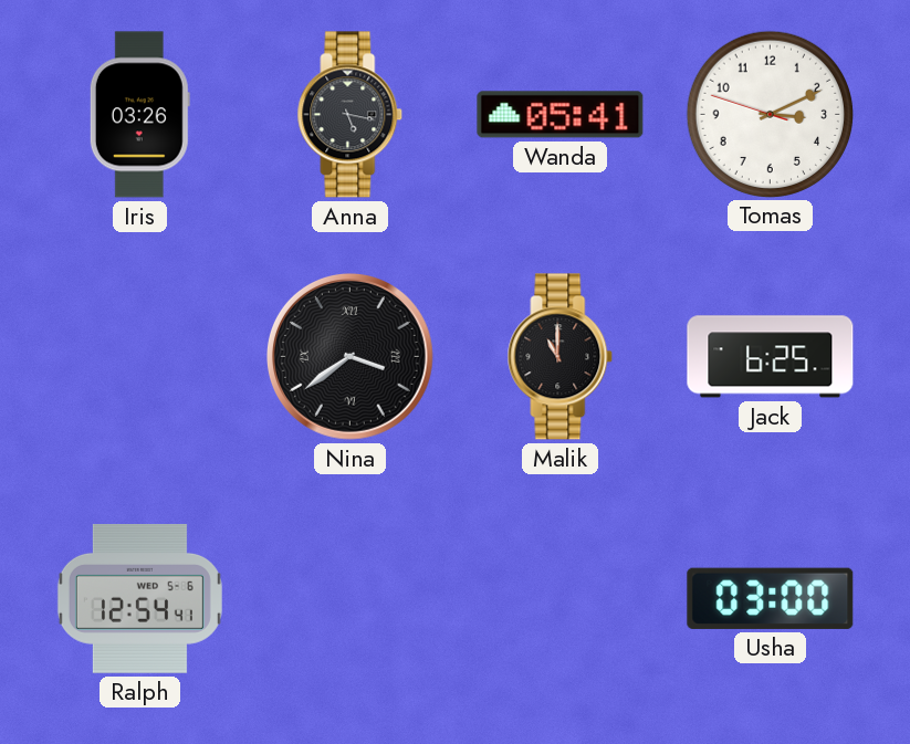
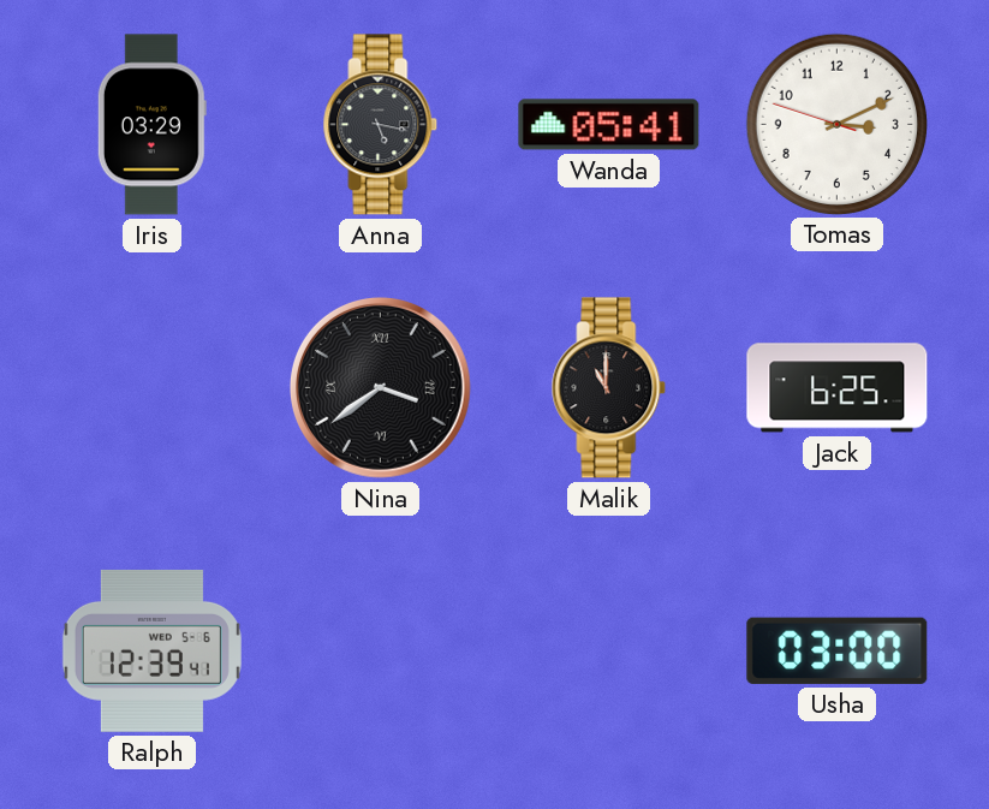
Iris: 03:26 -> 03:29 (151, 125)
Ralph: 12:54 -> 12:39 (151, 650)
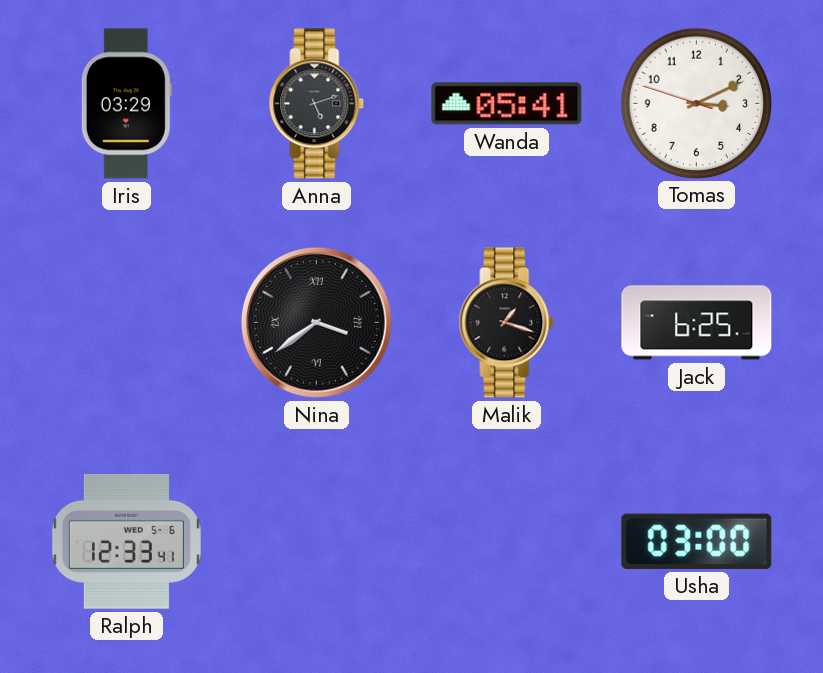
Anna: 5:17 -> 5:12 (317, 104)
Malik: 11:00 -> 1:18 (507, 323)
Ralph: 12:39 -> 12:33 (126, 541)
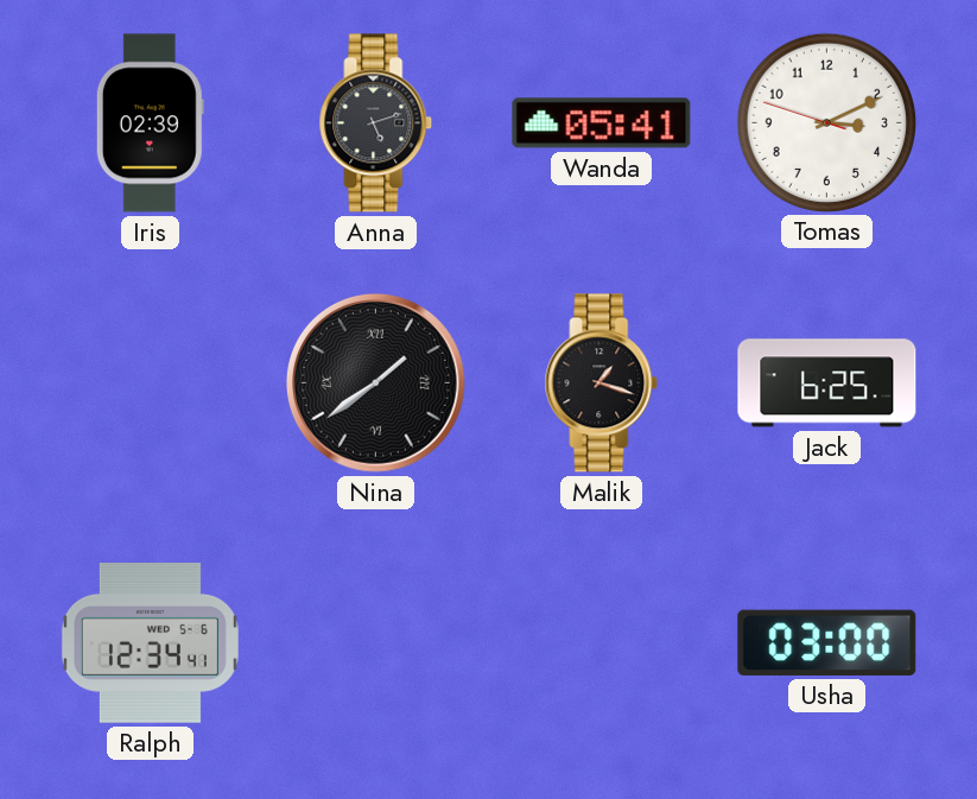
Iris: 03:29 -> 02:39 (150, 123)
Nina: 3:39 -> 1:39 (376, 383)
Ralph: 12:33 -> 12:34 (150, 642)
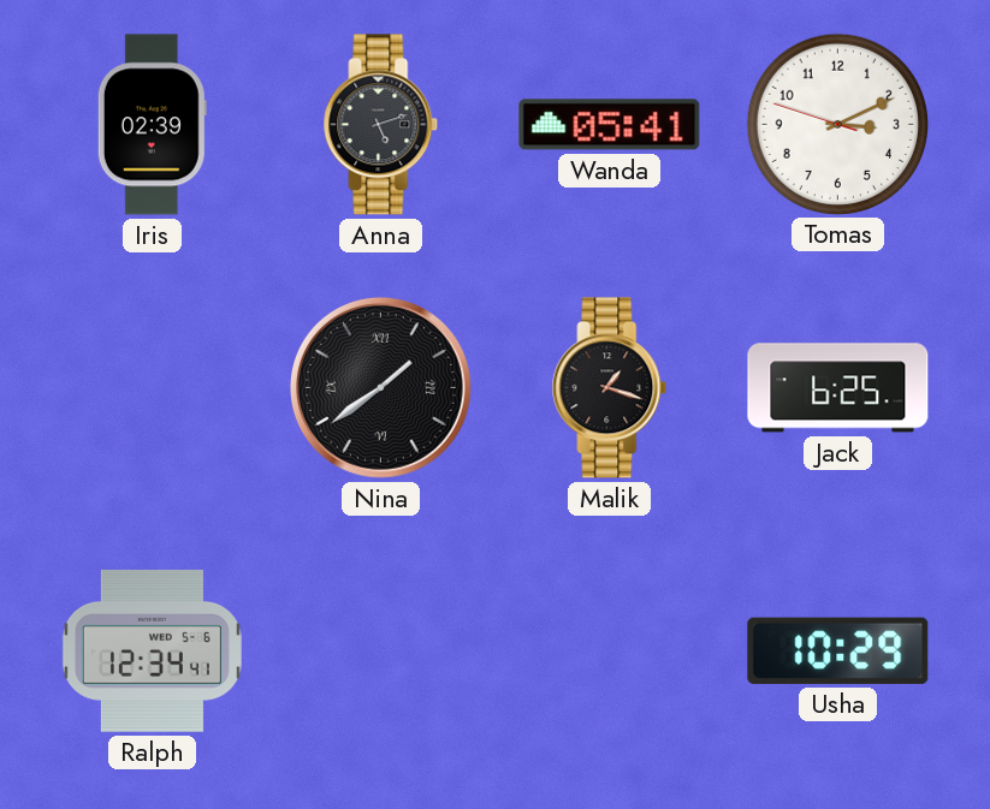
Usha: 03:00 -> 10:29 (838, 650)
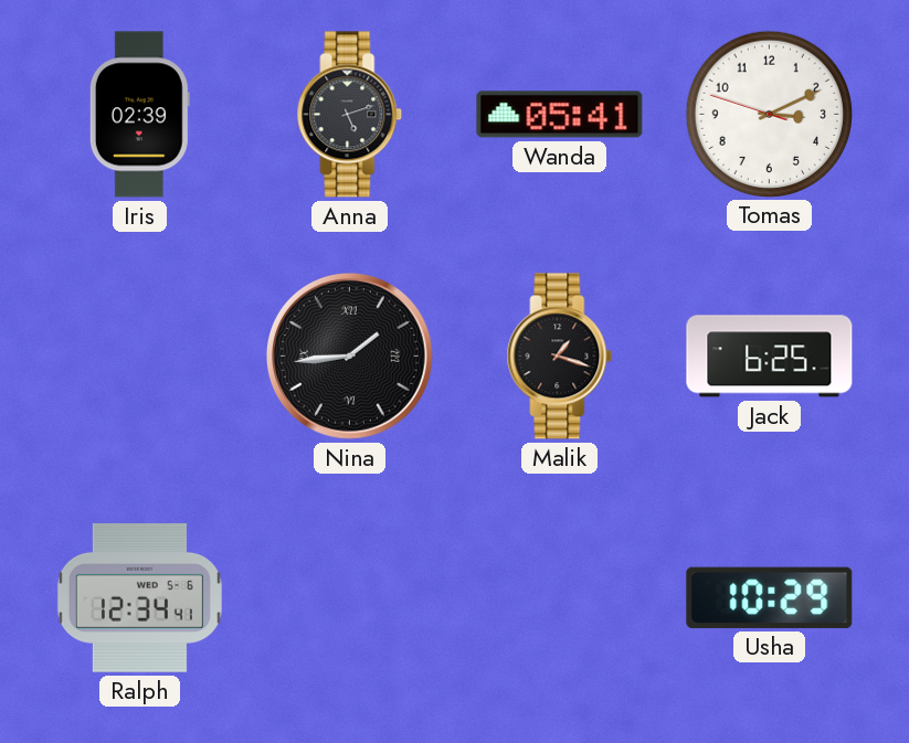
Nina: 1:39 -> 1:44 (350, 357)
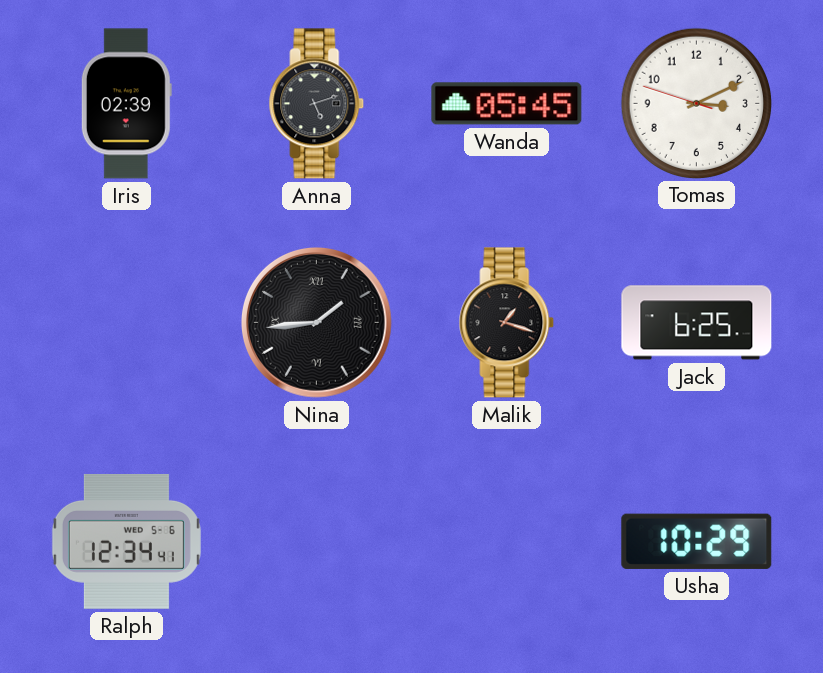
Wanda: 05:41 -> 05:45 (507, 104)
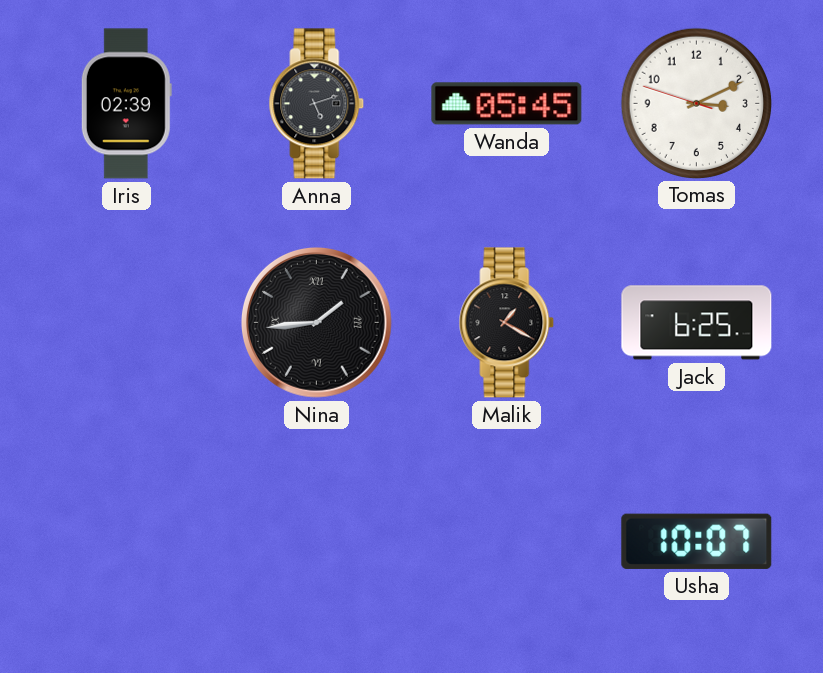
Malik: 1:18 -> 1:20 (507, 323)
Ralph: 12:34 -> none (126, 541)
Usha: 10:29 -> 10:07 (697, 541)
